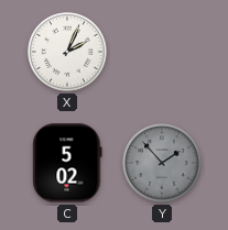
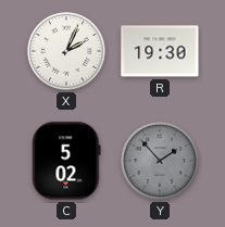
R: none -> 19:30 (160, 51)
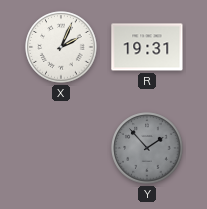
R: 19:30 -> 19:31 (147, 47)
C: 5:02 -> none (66, 161)
